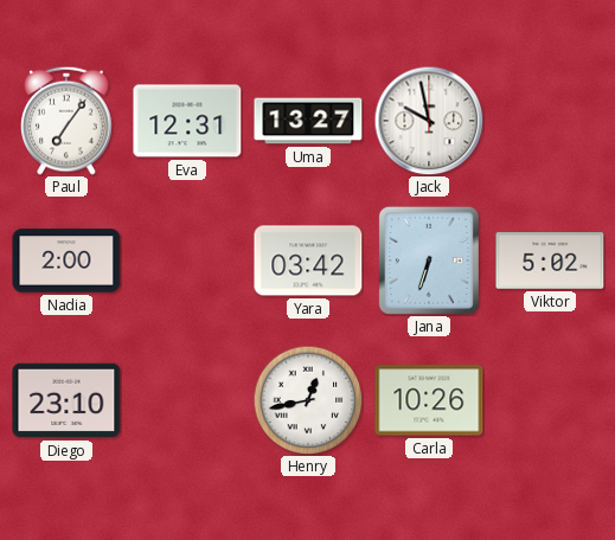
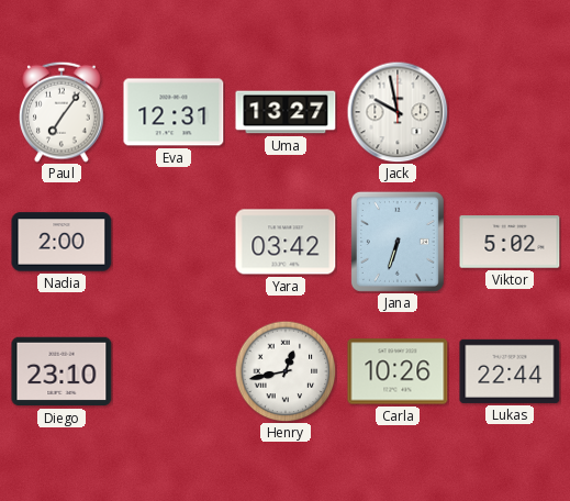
Lukas: none -> 22:44 (510, 371)
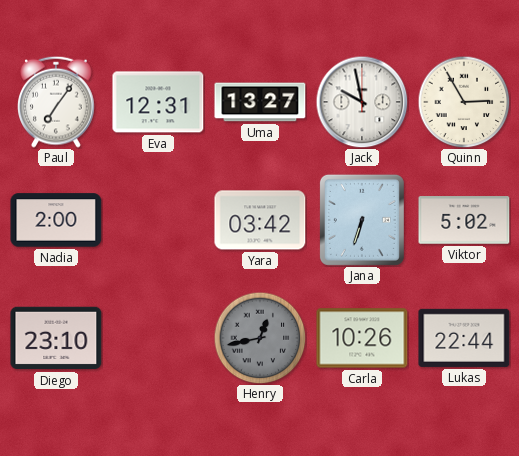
Quinn: none -> 2:55 (464, 102)
Henry dial: white -> grey (260, 338)
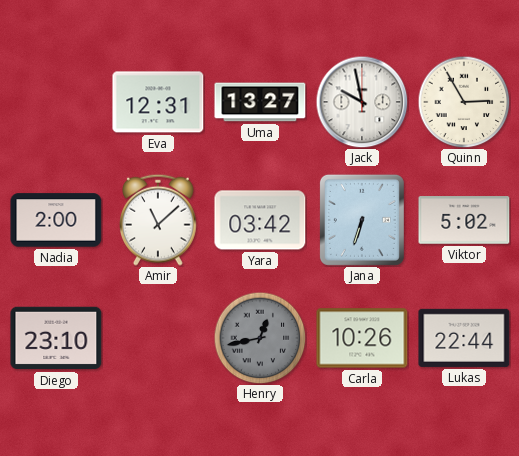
Paul: 7:06 -> none (57, 102)
Amir: none -> 11:08 (159, 220)
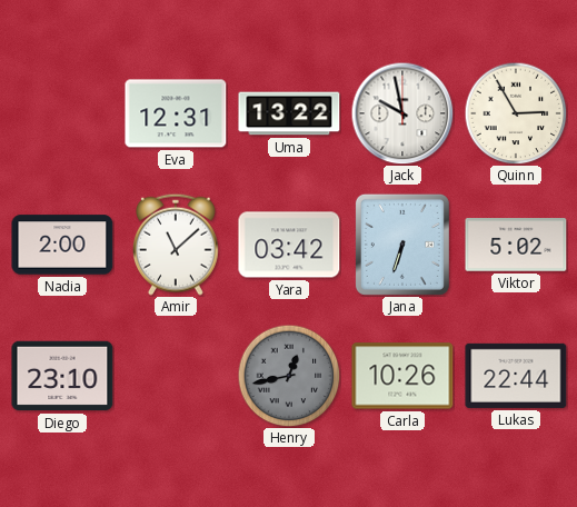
Uma: 13:27 -> 13:22 (289, 113)
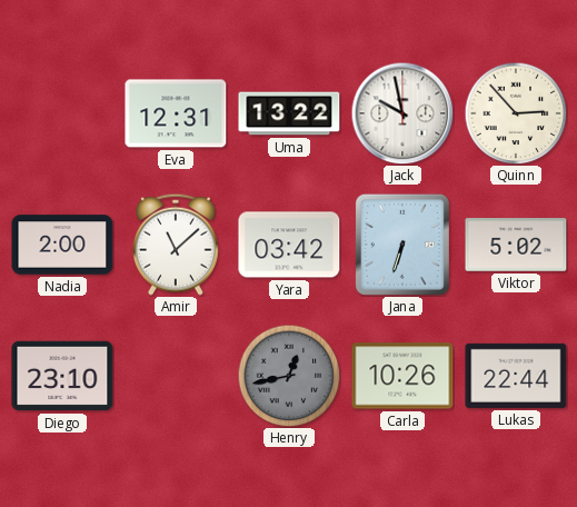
Quinn: 2:55 -> 2:53 (516, 113)
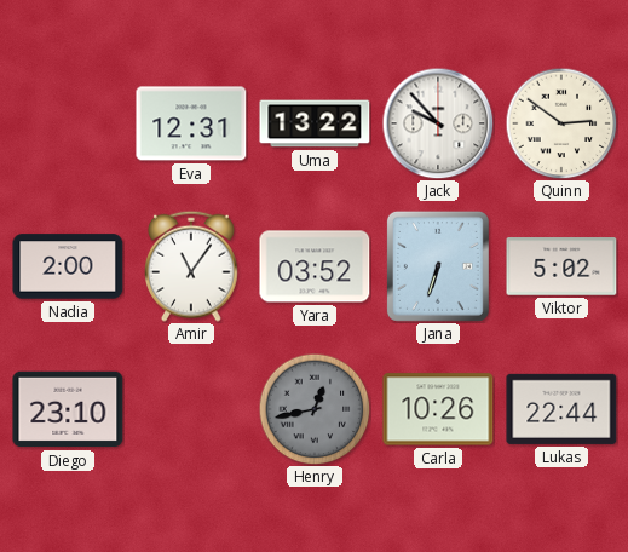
Jack: 9:58 -> 9:53 (438, 123)
Quinn: 2:53 -> 2:51 (561, 123)
Amir: 11:08 -> 11:06 (192, 266)
Yara: 03:42 -> 03:52 (315, 266)
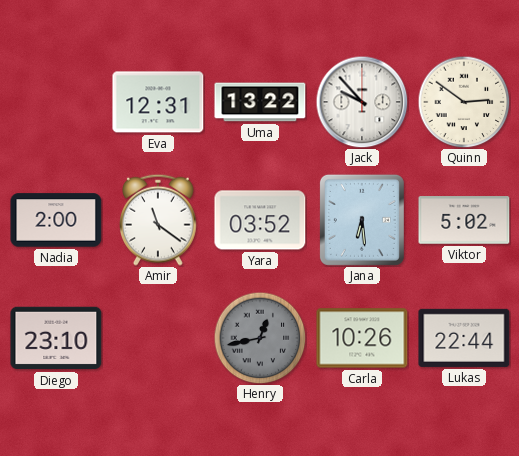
Amir: 11:06 -> 11:21 (159, 220)
Jana: 6:33 -> 6:29 (362, 220)
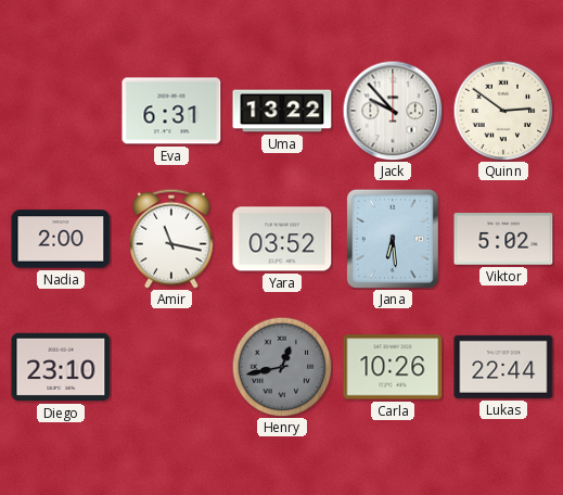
Eva: 12:31 -> 6:31 (171, 111)
Amir: 11:21 -> 11:17 (172, 239)
